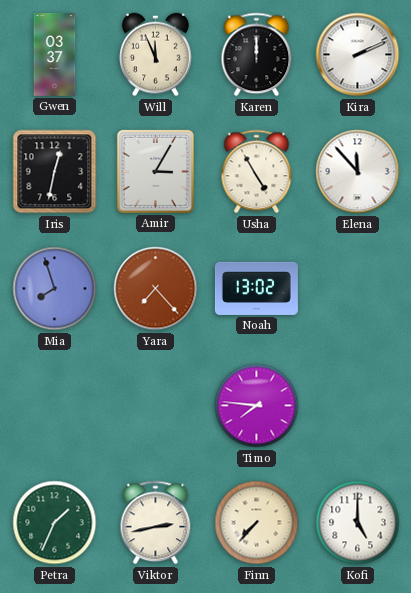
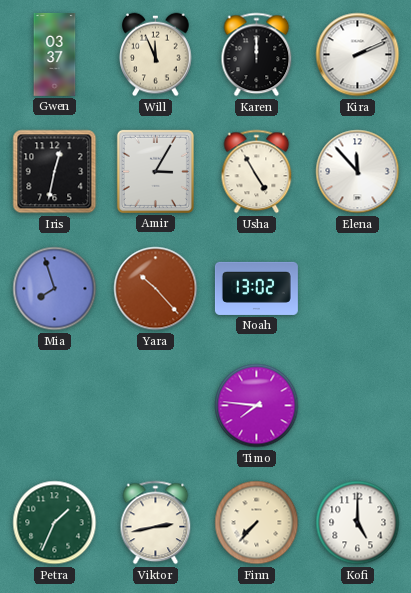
Yara: 7:23 -> 10:23 (156, 289)
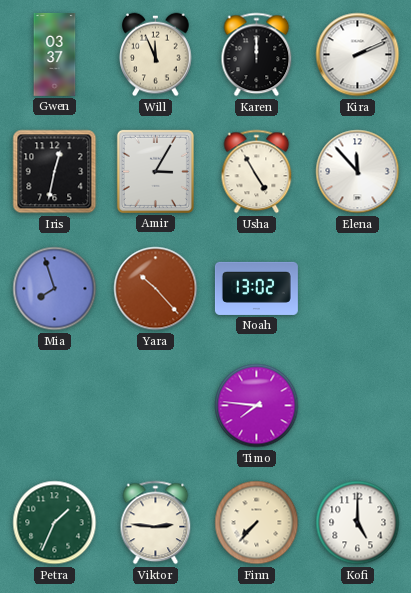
Viktor: 2:43 -> 2:46 (156, 523)
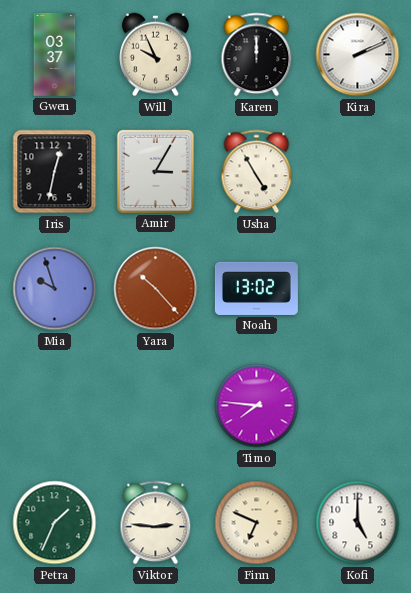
Will: 11:56 -> 9:56 (156, 55)
Elena: 11:53 -> none (358, 172)
Mia: 7:57 -> 9:57 (55, 289)
Finn: 7:37 -> 6:49 (257, 523)
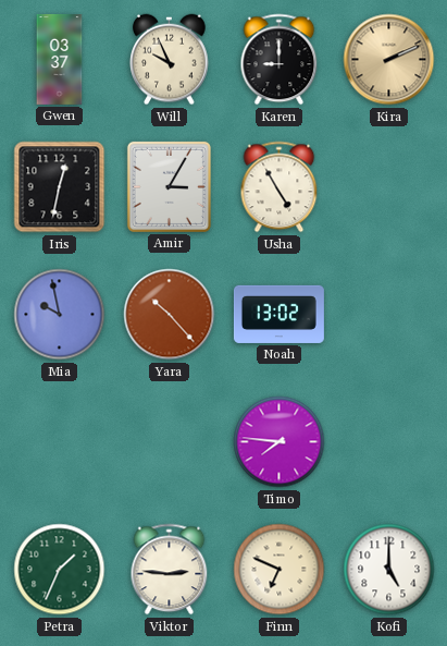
Karen: 12:00 -> 9:00 (280, 60)
Kira dial: white -> champagne (389, 60)
Mia: 9:57 -> 9:58 (60, 315)
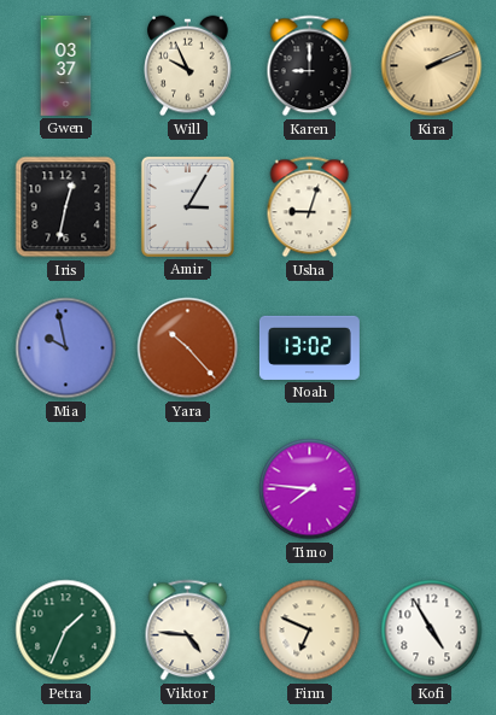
Usha: 4:55 -> 9:03 (310, 207)
Viktor: 2:46 -> 4:46 (188, 631)
Kofi: 5:00 -> 4:55 (432, 631)
